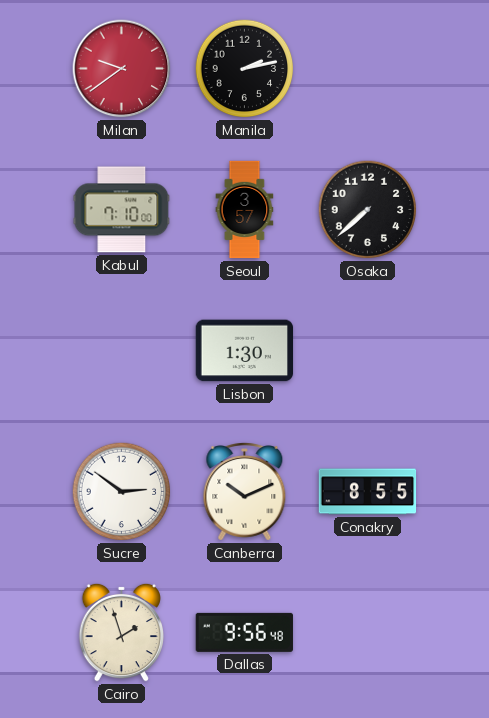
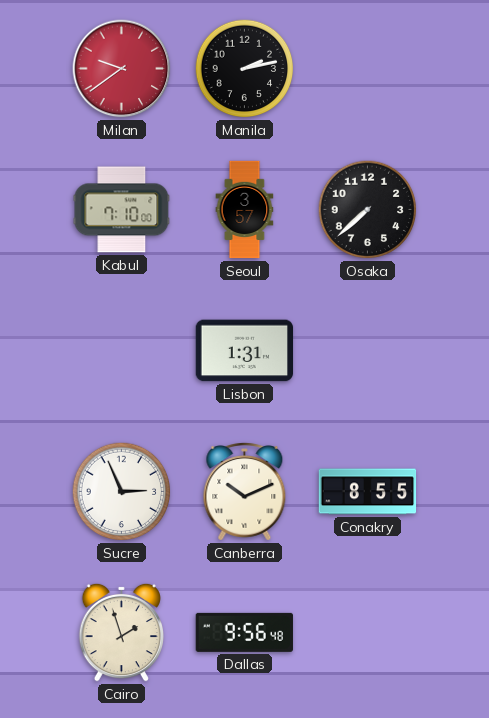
Lisbon: 1:30 -> 1:31 (245, 351)
Sucre: 2:51 -> 2:56 (122, 492)
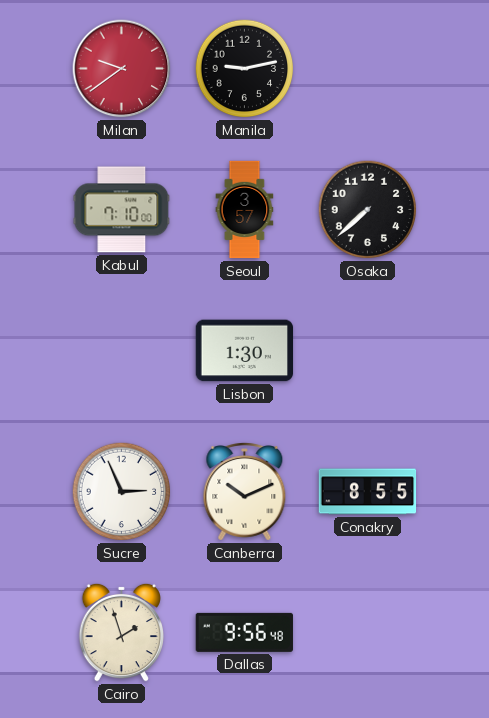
Manila: 2:13 -> 9:13 (245, 69)
Lisbon: 1:31 -> 1:30 (245, 351)
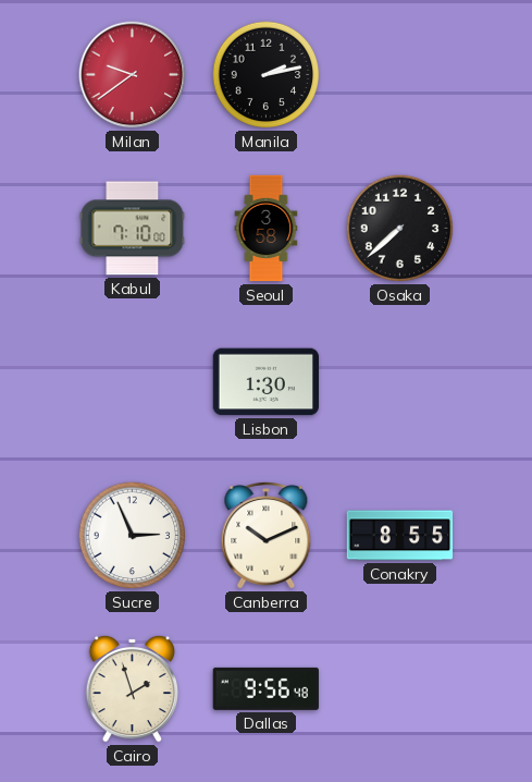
Manila: 9:13 -> 2:13 (267, 75)
Seoul: 3:57 -> 3:58 (267, 229)
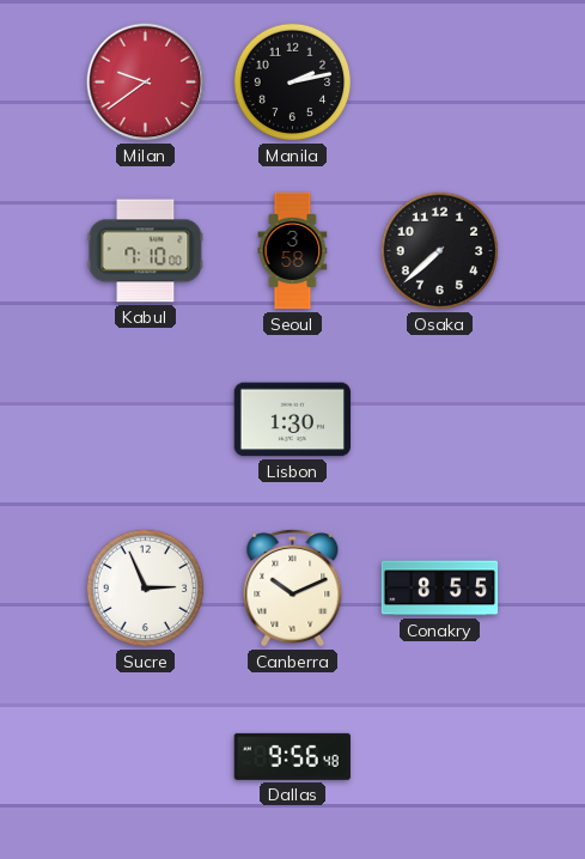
Cairo: 1:57 -> none (132, 688)
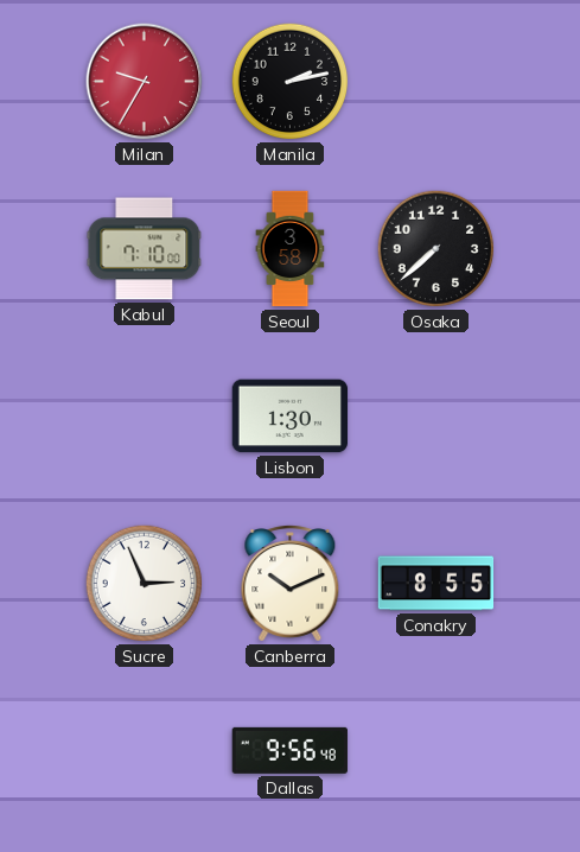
Milan: 9:39 -> 9:35 (145, 82)
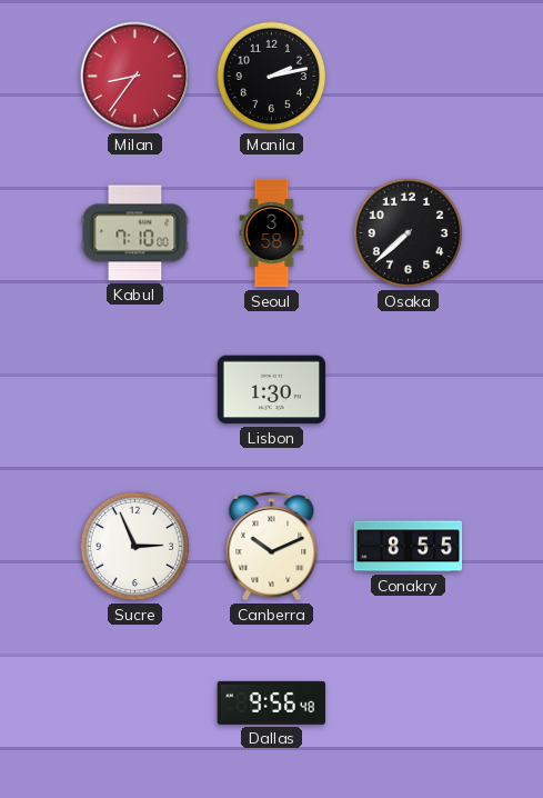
Milan: 9:35 -> 8:36 (135, 77)
